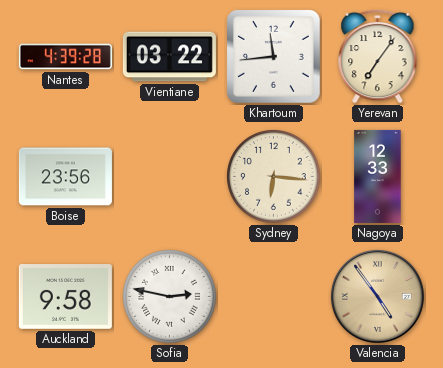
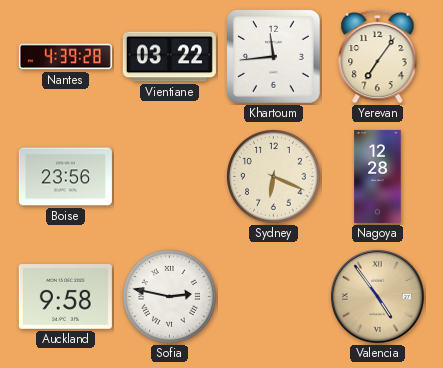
Sydney: 6:16 -> 6:19 (274, 177)
Nagoya: 12:33 -> 12:28 (378, 176)
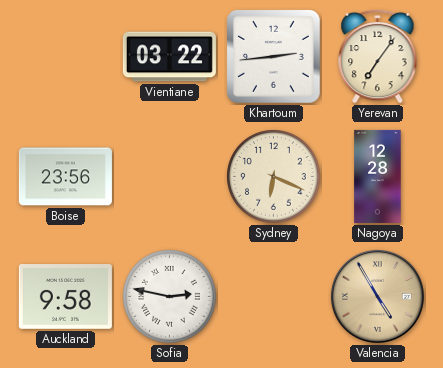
Nantes: 4:39 -> none (65, 57)
Khartoum: 11:44 -> 2:44 (274, 57)
Valencia: 4:54 -> 4:55 (377, 296)
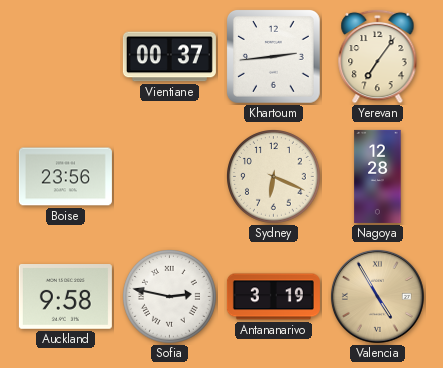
Vientiane: 03:22 -> 00:37 (169, 57)
Antananarivo: none -> 3:19 (273, 297)
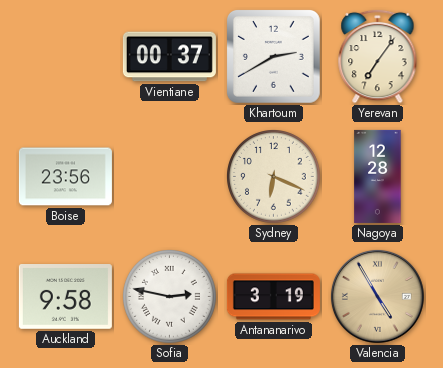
Khartoum: 2:44 -> 2:40 (274, 57)
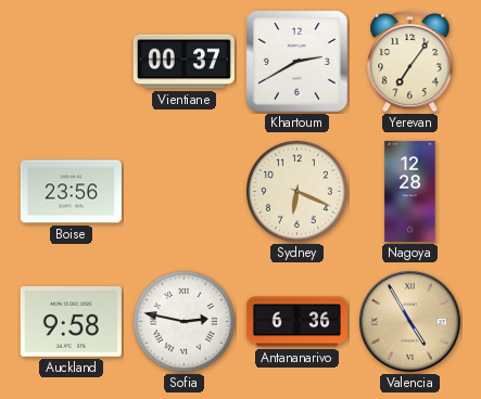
Antananarivo: 3:19 -> 6:36 (296, 322)
